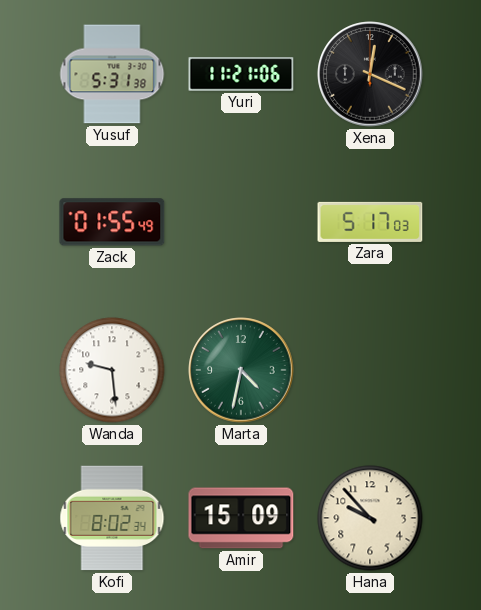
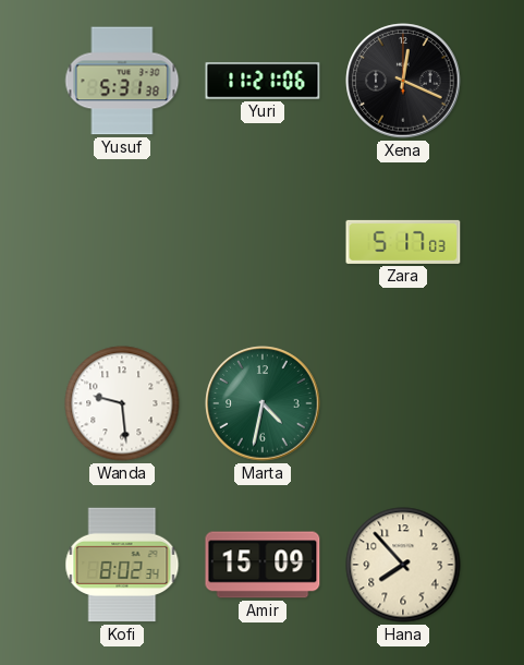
Zack: 01:55 -> none (112, 222)
Hana: 9:53 -> 7:53 (403, 565)
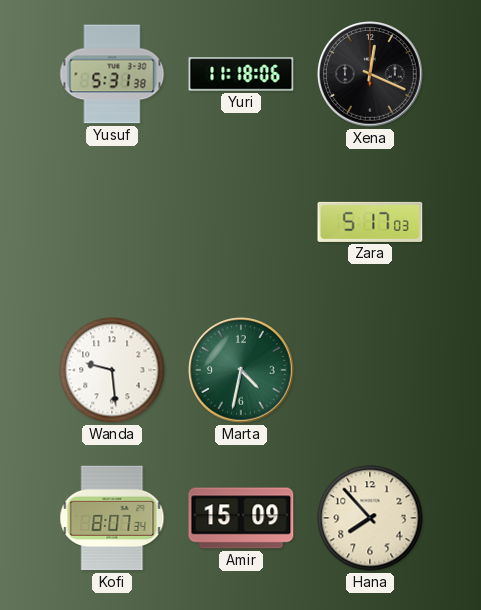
Yuri: 11:21 -> 11:18 (241, 74)
Kofi: 8:02 -> 8:07 (112, 518)
